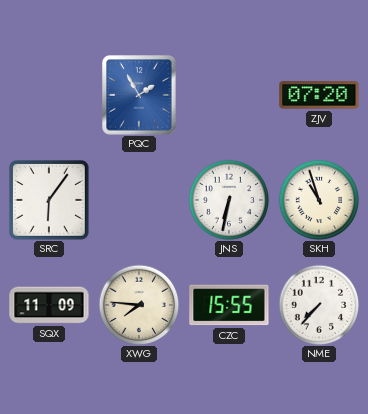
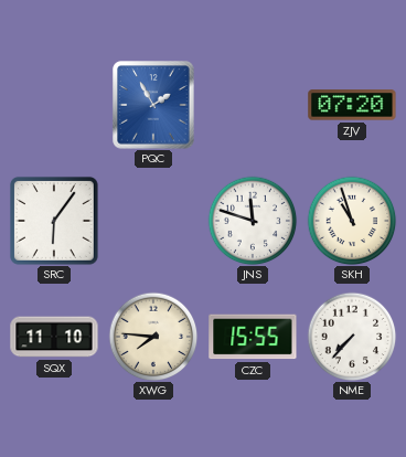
JNS: 6:32 -> 11:48 (253, 221)
SQX: 11:09 -> 11:10 (54, 337)
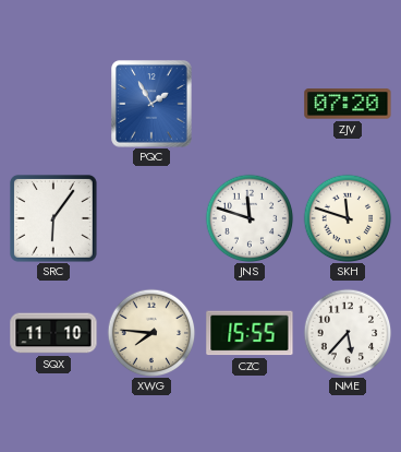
SKH: 10:57 -> 11:48 (348, 218)
NME: 7:37 -> 5:37 (348, 333)
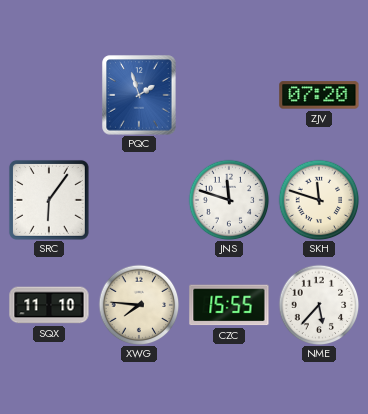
PQC: 1:55 -> 1:57 (139, 95)
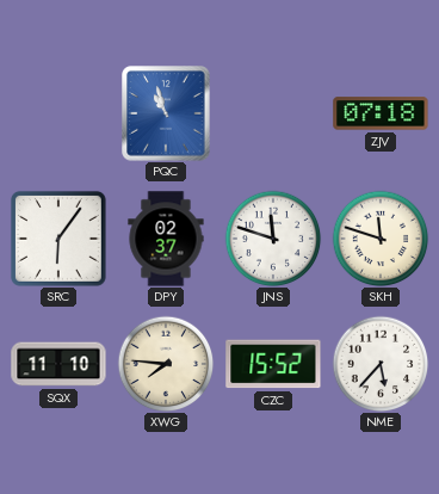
PQC: 1:57 -> 10:57 (166, 113)
ZJV: 07:20 -> 07:18 (381, 113)
DPY: none -> 02:37 (166, 239)
CZC: 15:55 -> 15:52 (273, 364)
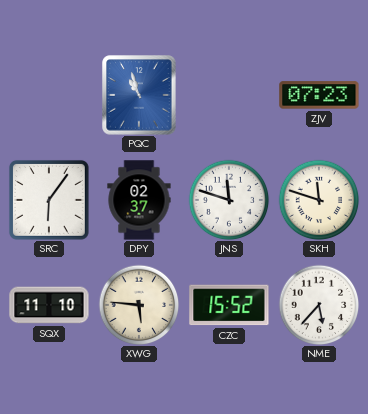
ZJV: 07:18 -> 07:23 (319, 95)
XWG: 7:46 -> 5:46 (139, 305)
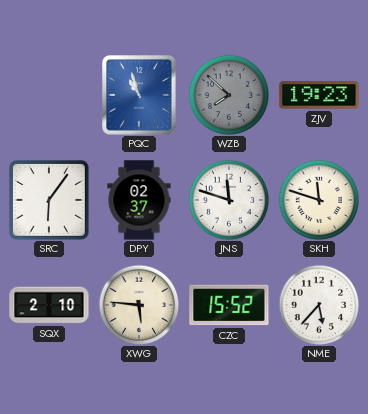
WZB: none -> 7:52 (229, 95)
ZJV: 07:23 -> 19:23 (319, 95)
SQX: 11:10 -> 2:10 (49, 305)
